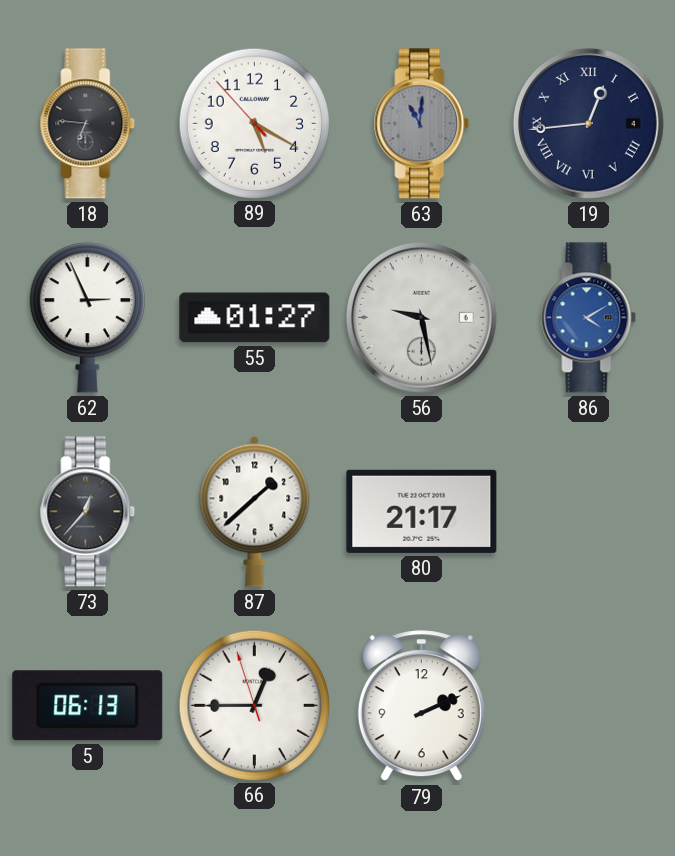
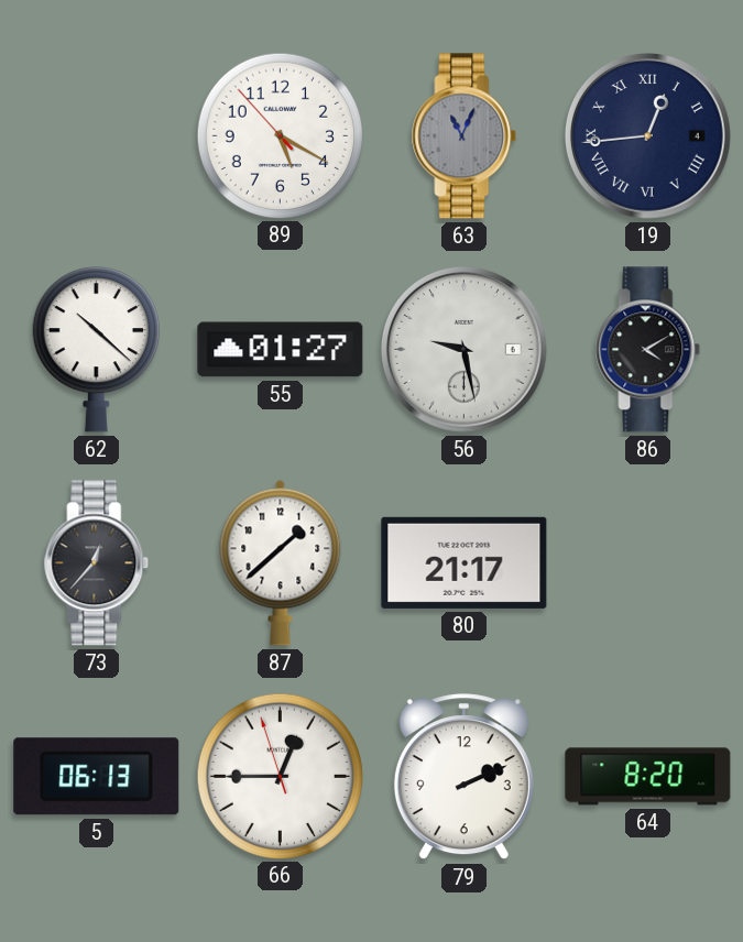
18: 6:46 -> none (88, 124)
63: 11:01 -> 11:04 (465, 136)
62: 2:56 -> 10:22 (96, 350)
86 dial: blue -> black (648, 350)
64: none -> 8:20 (648, 777)
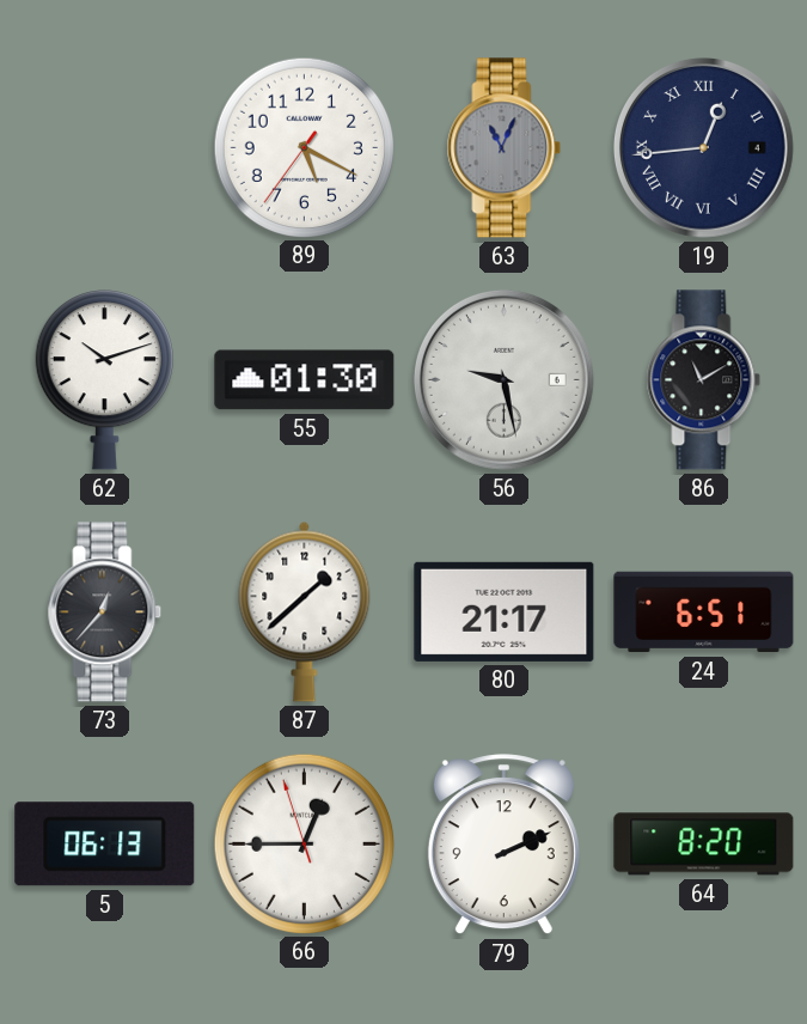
89: 5:19:53 -> 5:19:36 (304, 147)
62: 10:22 -> 10:12 (104, 380)
55: 01:27 -> 01:30 (305, 380)
86: 4:10 -> 11:10 (704, 380)
24: none -> 6:51 (704, 612)
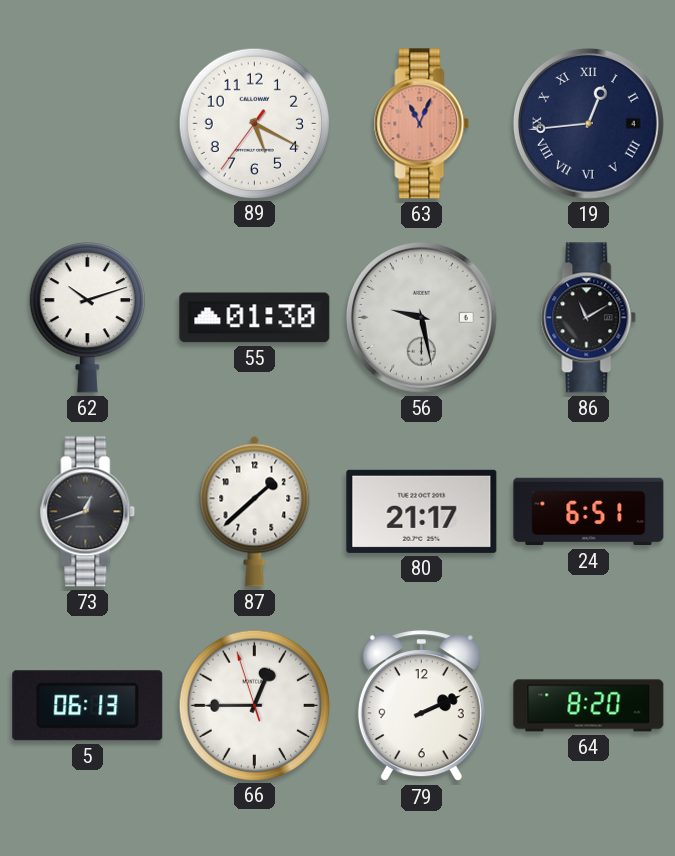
63 dial: grey -> salmon (422, 124)
73: 12:37 -> 12:42 (88, 512)
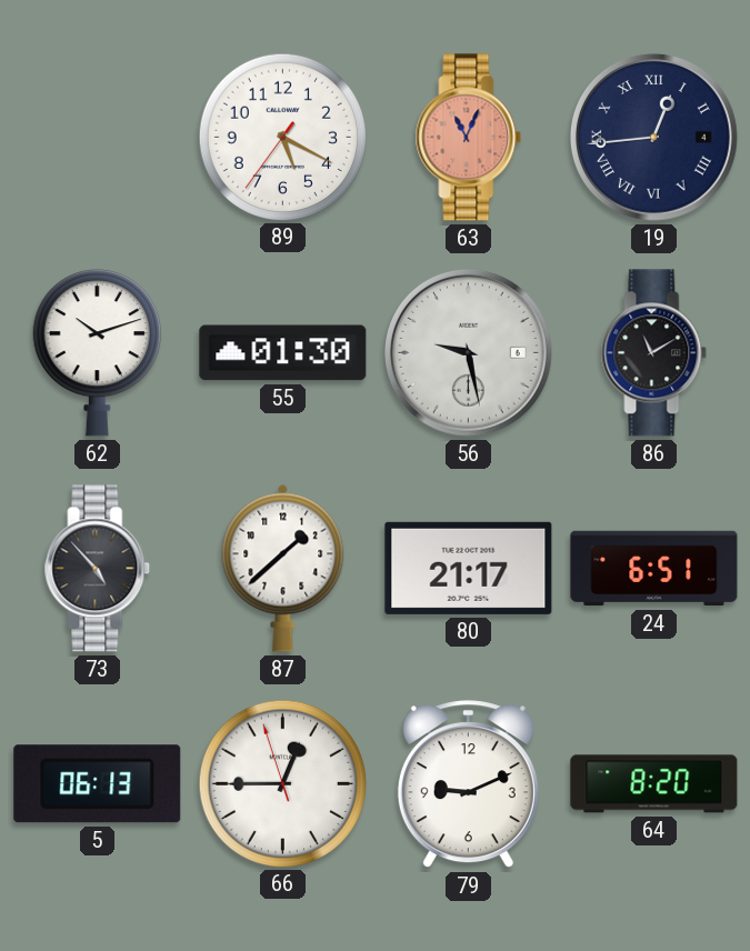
73: 12:42 -> 4:53 (98, 569)
79: 2:11 -> 9:11 (468, 784)
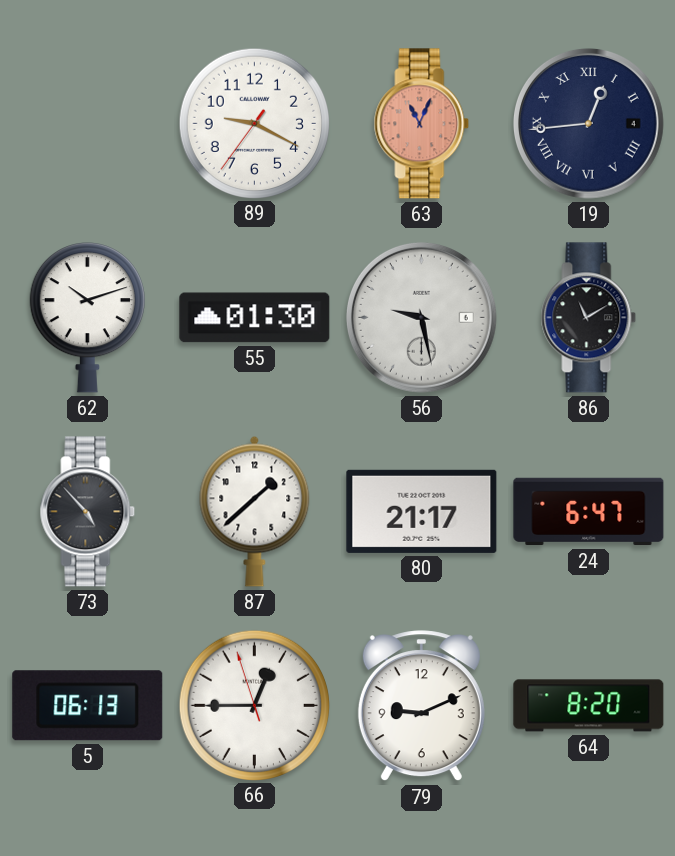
89: 5:19 -> 9:19 (254, 123)
24: 6:51 -> 6:47 (589, 512)
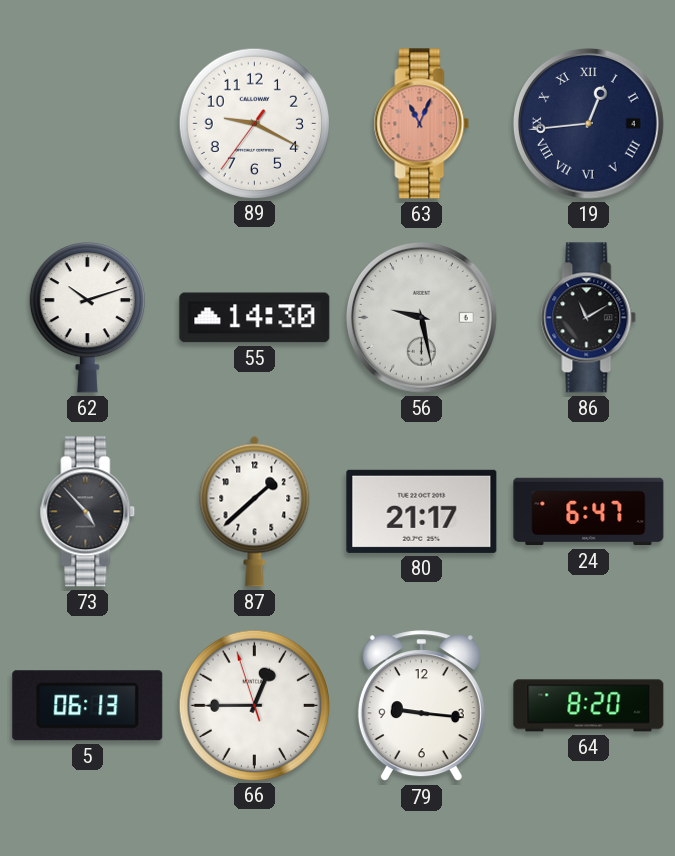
55: 01:30 -> 14:30 (255, 318)
79: 9:11 -> 9:16 (421, 706)
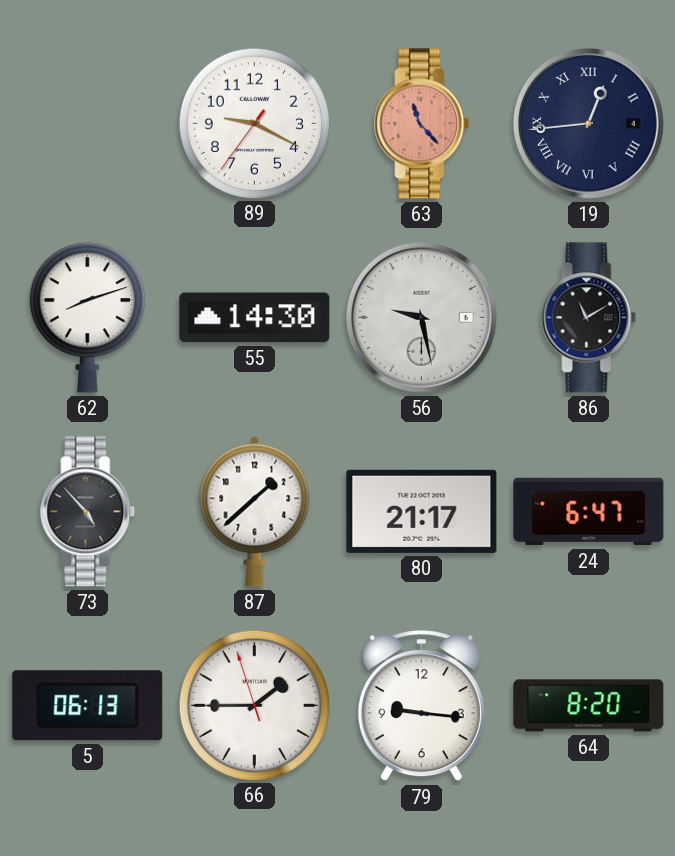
63: 11:04 -> 11:23 (422, 124)
62: 10:12 -> 8:12 (87, 318)
66: 12:44 -> 1:44 (254, 705)
